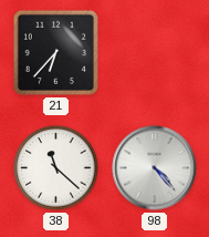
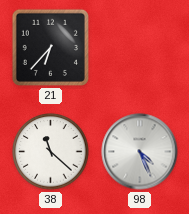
98: 4:23 -> 4:26 (140, 152)
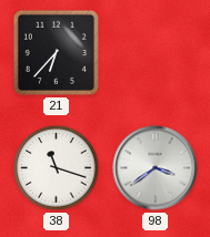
38: 11:22 -> 11:18 (57, 168)
98: 4:26 -> 3:39 (156, 168)
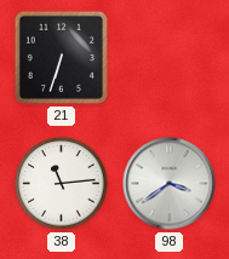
21: 6:37 -> 6:33 (61, 57)
38: 11:18 -> 11:14 (62, 184)
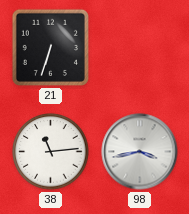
98: 3:39 -> 3:43 (140, 152)
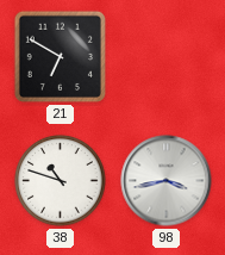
21: 6:33 -> 6:50 (60, 56)
38: 11:14 -> 10:48 (61, 181)
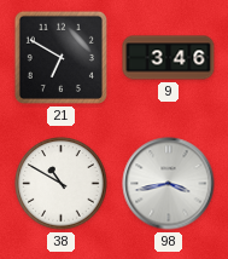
9: none -> 3:46 (169, 58)
38: 10:48 -> 10:50 (62, 184)
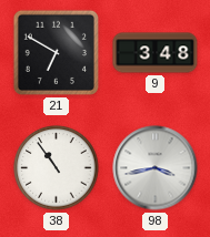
9: 3:46 -> 3:48 (156, 53)
38: 10:50 -> 10:54 (57, 168)
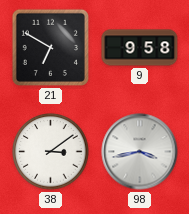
9: 3:48 -> 9:58 (140, 48)
38: 10:54 -> 3:09 (51, 152)
